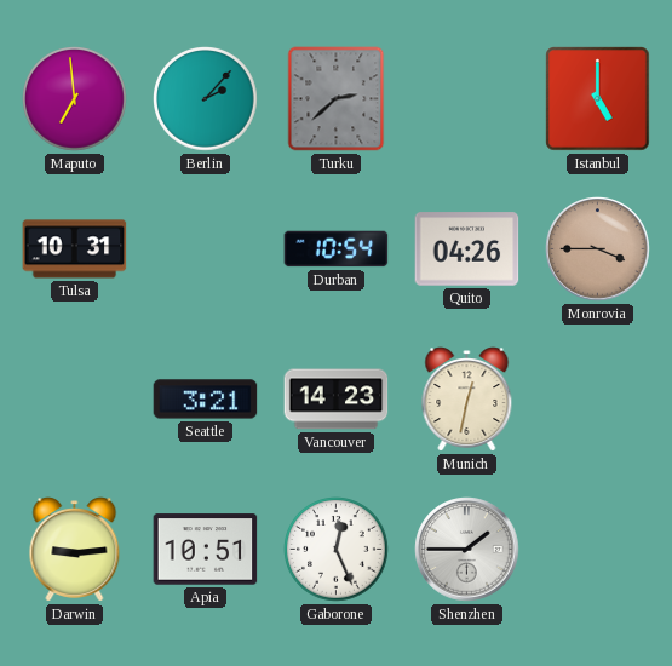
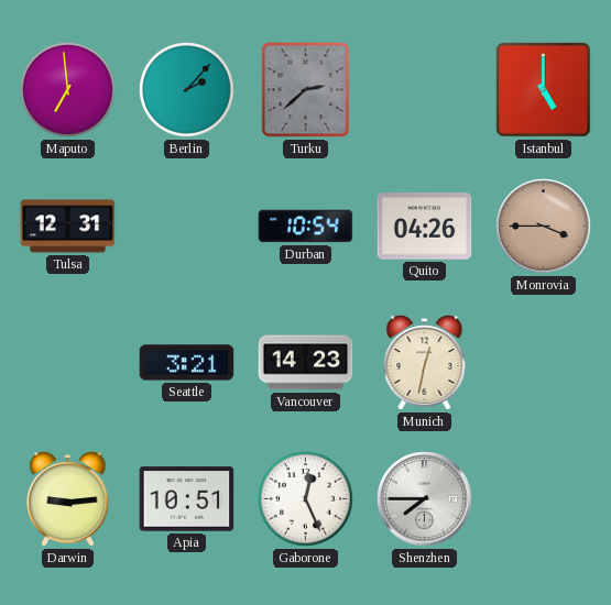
Tulsa: 10:31 -> 12:31 (68, 227)
Shenzhen: 1:45 -> 7:45 (425, 499)
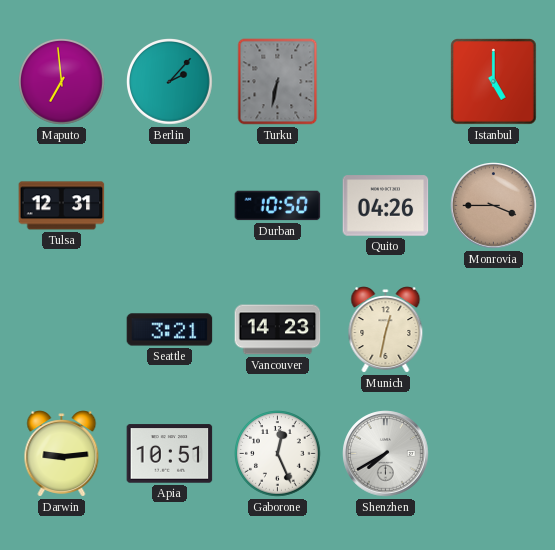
Turku: 2:38 -> 6:32 (278, 82)
Durban: 10:54 -> 10:50 (278, 206)
Shenzhen: 7:45 -> 7:40 (386, 454)
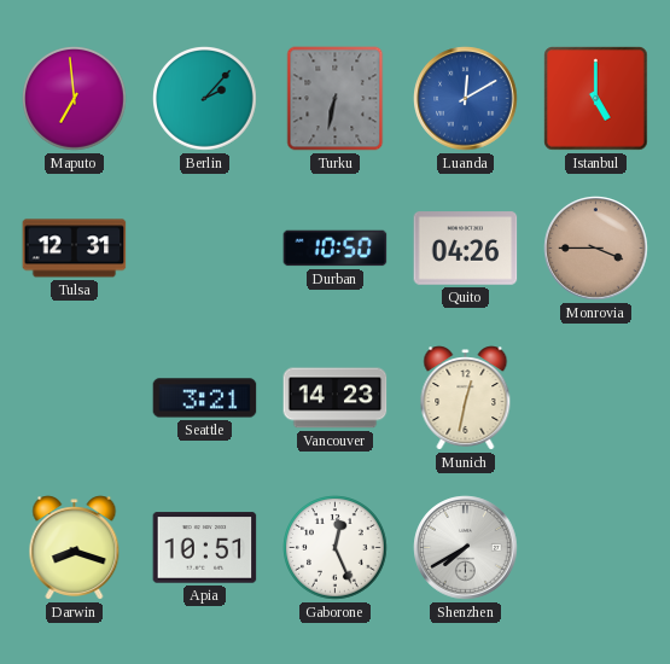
Luanda: none -> 12:10 (466, 99)
Darwin: 9:14 -> 8:18 (75, 548)
